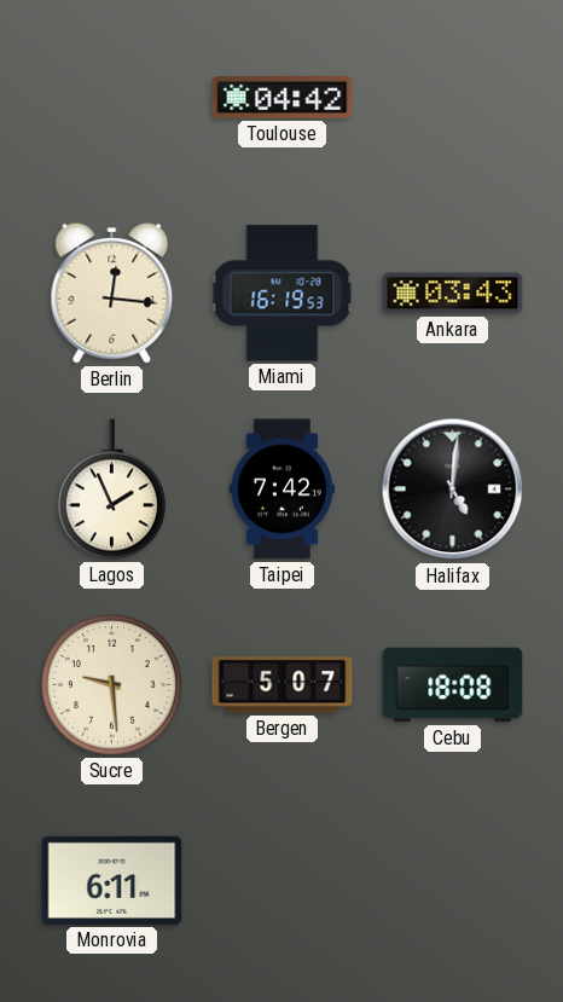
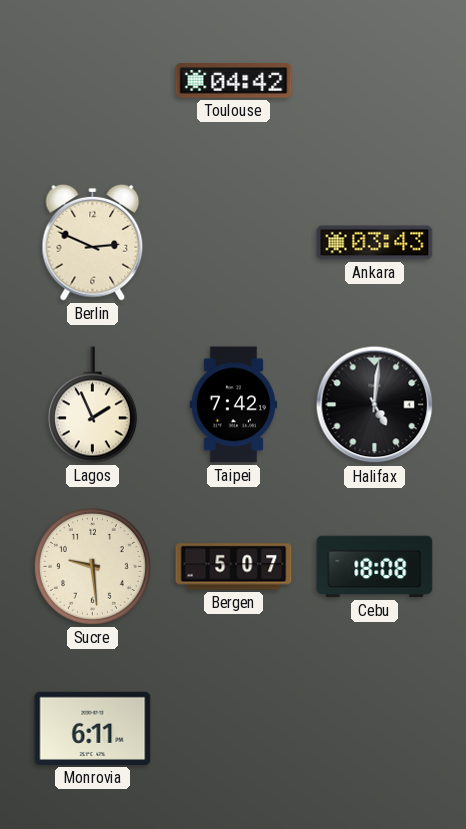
Berlin: 12:16 -> 2:49 (93, 242)
Miami: 16:19 -> none (283, 294)
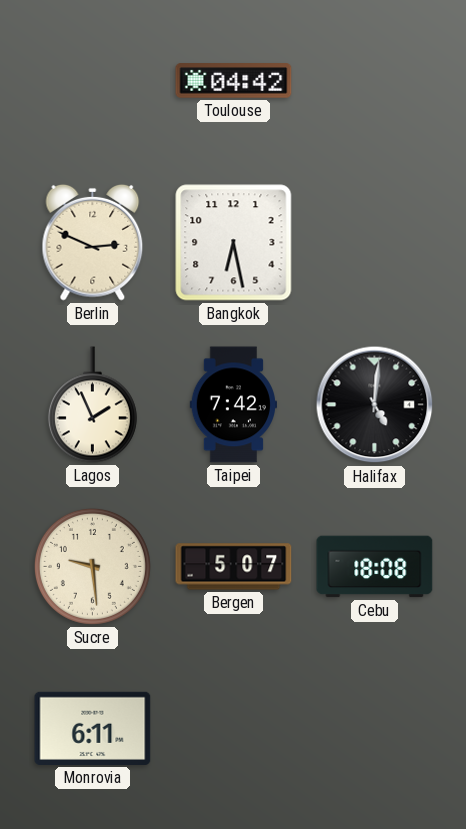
Bangkok: none -> 6:28 (234, 243)
Ankara: 03:43 -> none (375, 243)
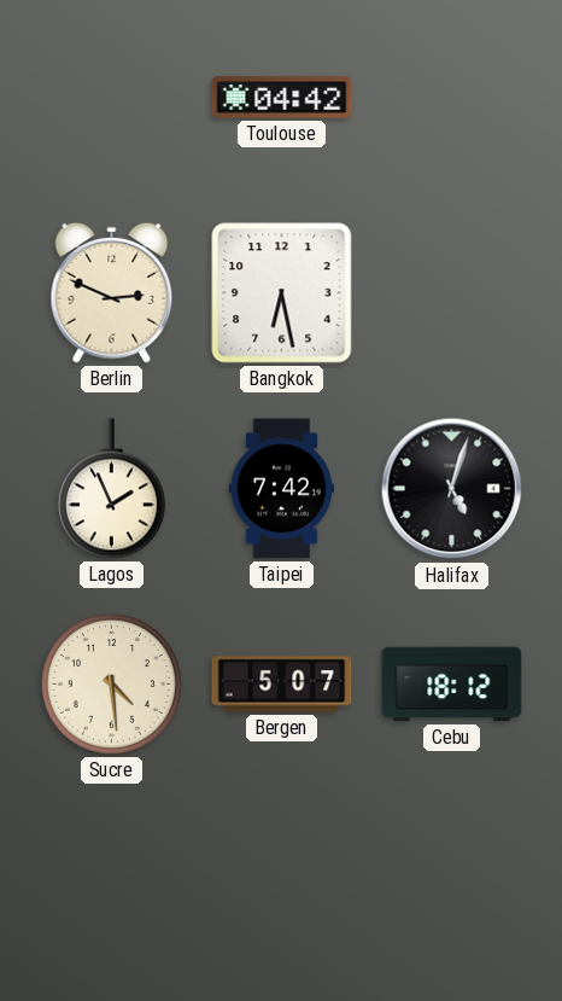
Halifax: 5:01 -> 5:03 (452, 489)
Sucre: 9:29 -> 4:29 (111, 683)
Cebu: 18:08 -> 18:12 (452, 685)
Monrovia: 6:11 -> none (93, 728)
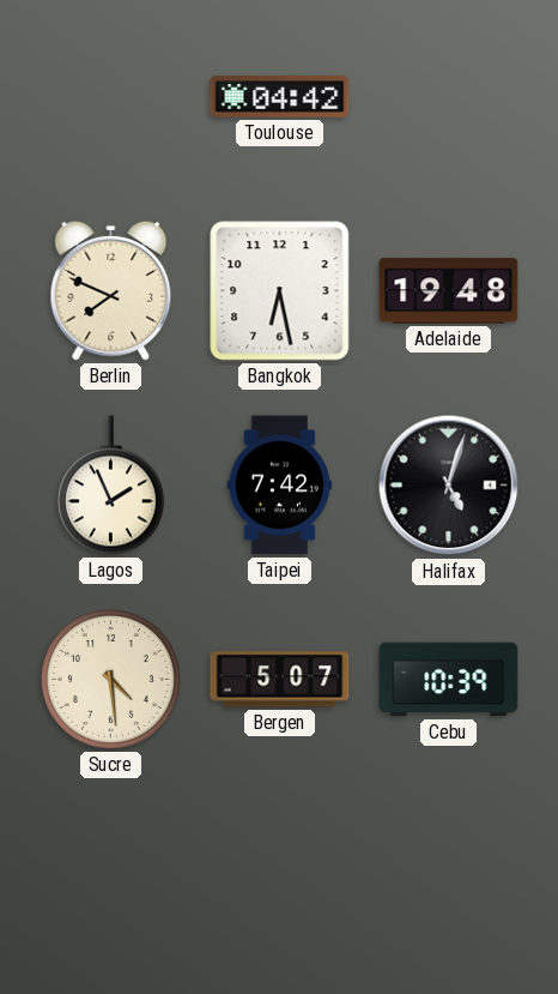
Berlin: 2:49 -> 7:49 (111, 290)
Adelaide: none -> 19:48 (449, 291)
Cebu: 18:12 -> 10:39 (449, 680)
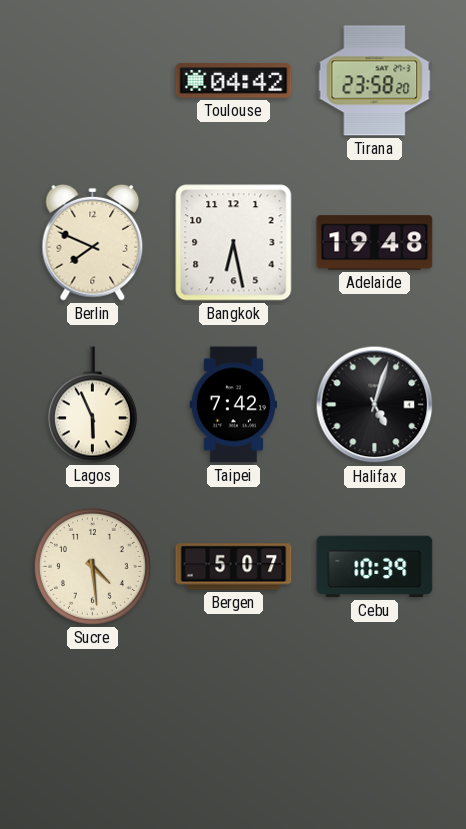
Tirana: none -> 23:58 (375, 81)
Lagos: 1:56 -> 5:56 (92, 405)
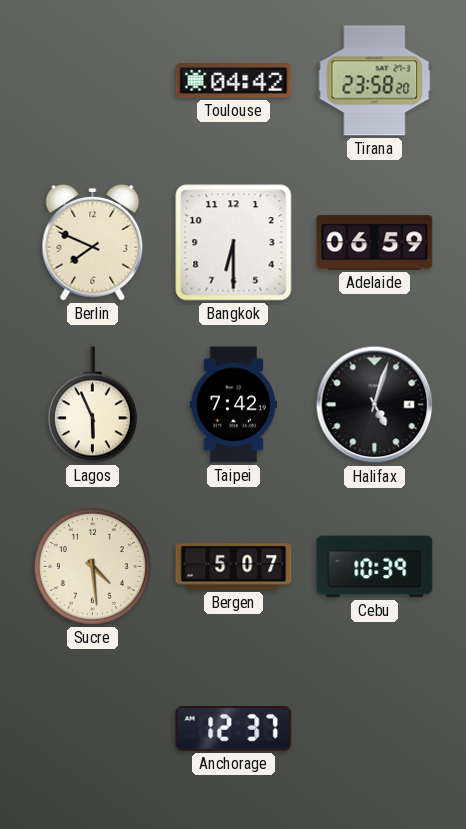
Bangkok: 6:28 -> 6:30 (234, 243)
Adelaide: 19:48 -> 06:59 (375, 243)
Anchorage: none -> 12:37 (234, 729)
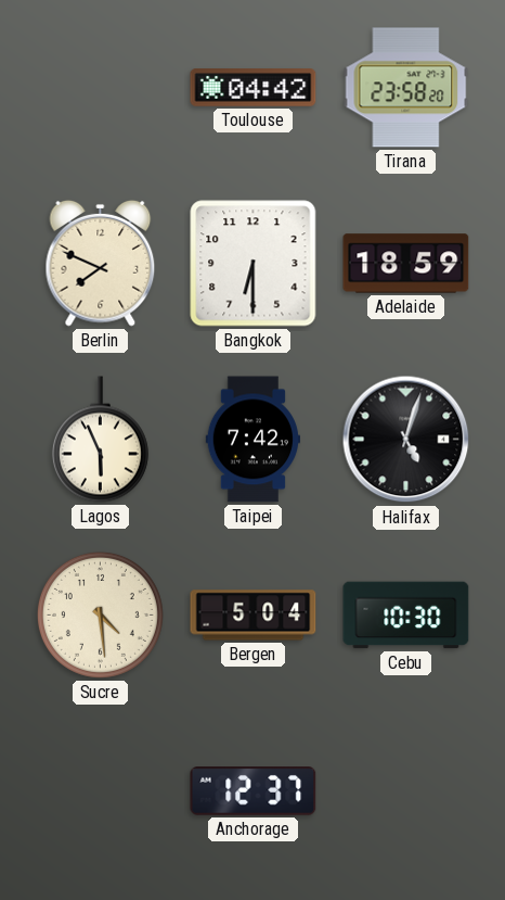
Adelaide: 06:59 -> 18:59 (406, 264)
Bergen: 5:07 -> 5:04 (254, 616)
Cebu: 10:39 -> 10:30 (406, 616)
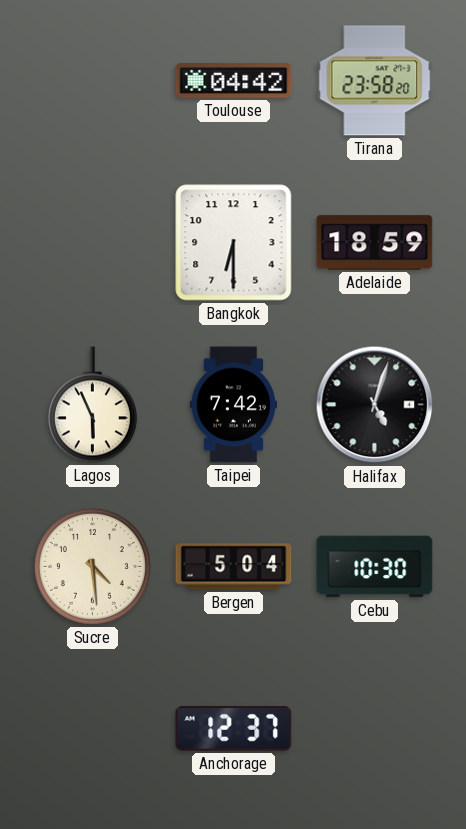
Berlin: 7:49 -> none (101, 263)
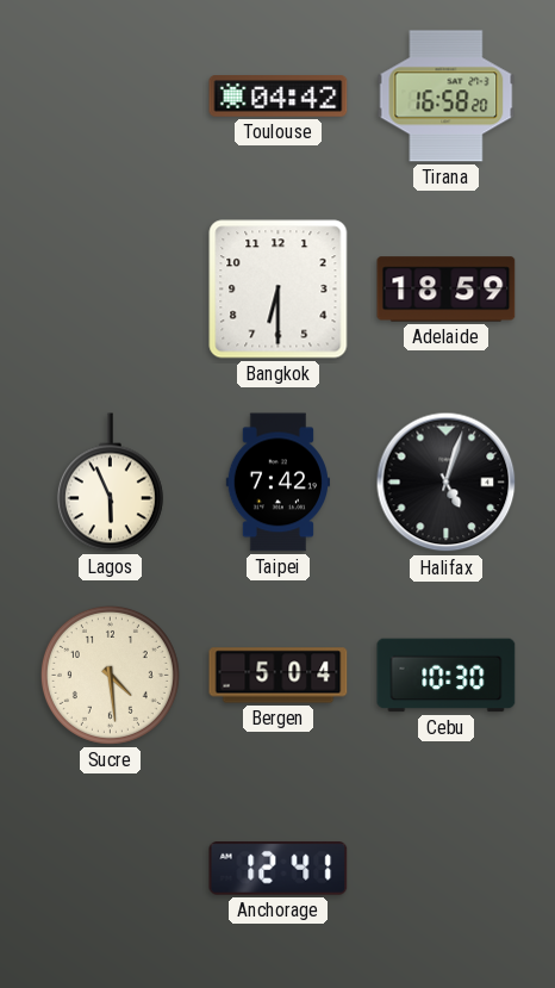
Tirana: 23:58 -> 16:58 (447, 97)
Anchorage: 12:37 -> 12:41 (279, 869)
